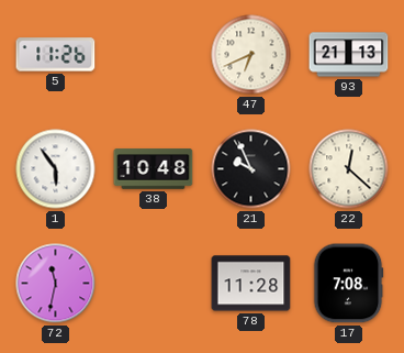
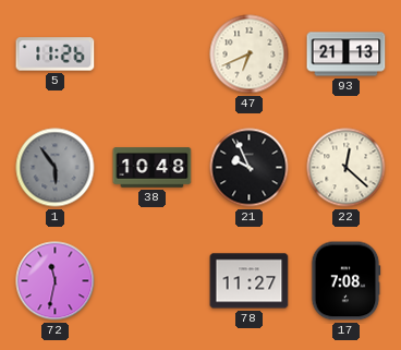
1 dial: white -> grey (56, 168)
78: 11:28 -> 11:27 (250, 281)
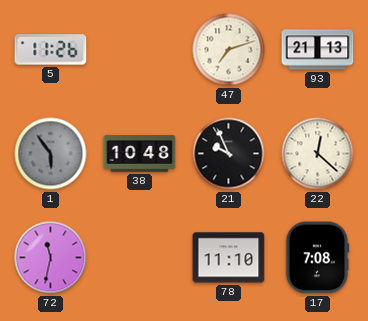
47: 6:41 -> 7:12 (229, 50)
78: 11:27 -> 11:10 (229, 258)
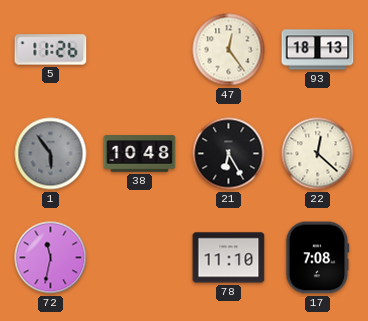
47: 7:12 -> 12:24 (229, 50)
93: 21:13 -> 18:13 (318, 50)
21: 9:56 -> 6:25 (229, 154)
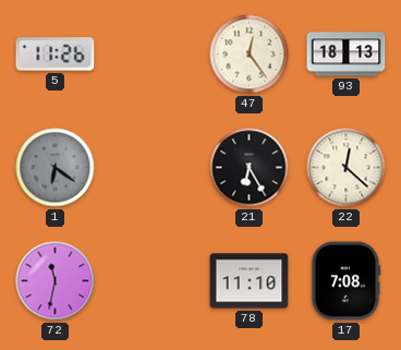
1: 5:54 -> 6:21 (56, 168)
38: 10:48 -> none (140, 154)
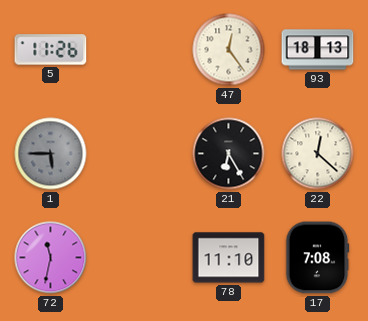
1: 6:21 -> 5:45 (51, 154)
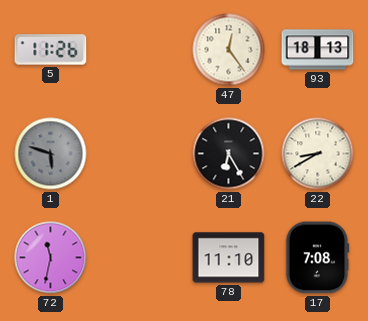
1: 5:45 -> 5:48 (51, 154)
22: 12:22 -> 8:40 (318, 154)
